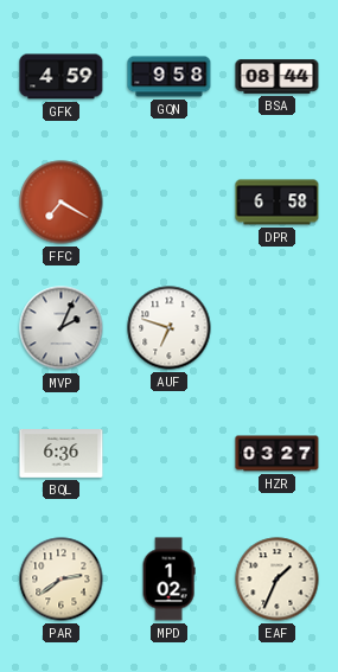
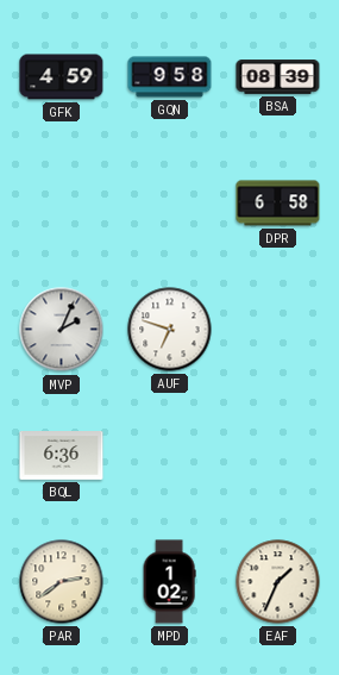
BSA: 08:44 -> 08:39 (278, 77)
FFC: 7:20 -> none (62, 203)
HZR: 03:27 -> none (278, 454)
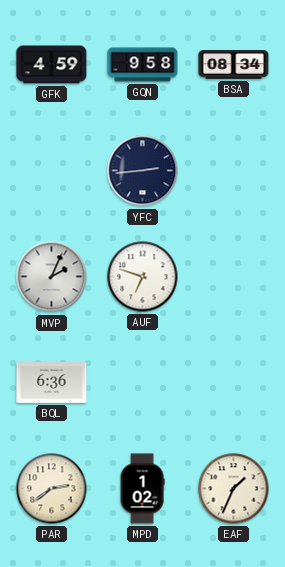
BSA: 08:39 -> 08:34 (234, 65)
YFC: none -> 2:44 (143, 171)
DPR: 6:58 -> none (278, 204)
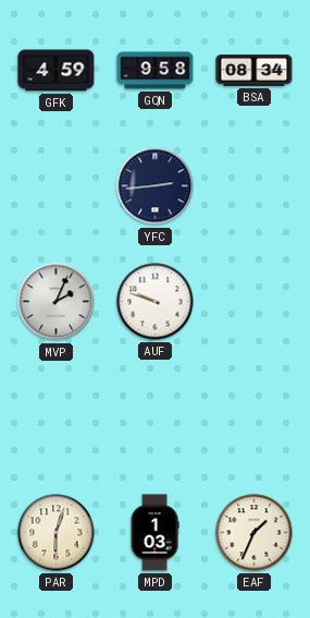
AUF: 6:48 -> 9:48 (156, 302)
BQL: 6:36 -> none (52, 383)
PAR: 2:39 -> 6:03 (57, 533)
MPD: 1:02 -> 1:03 (154, 533)
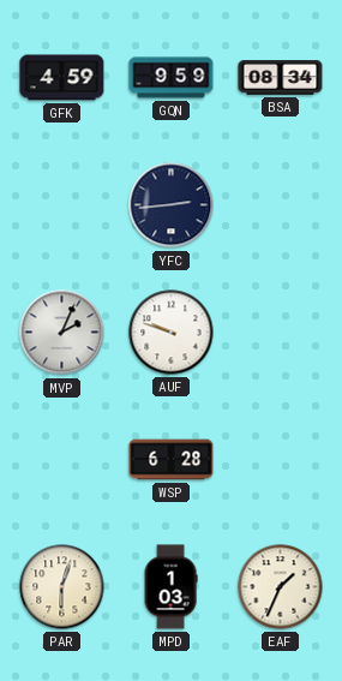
GQN: 9:58 -> 9:59 (172, 78)
WSP: none -> 6:28 (172, 460)
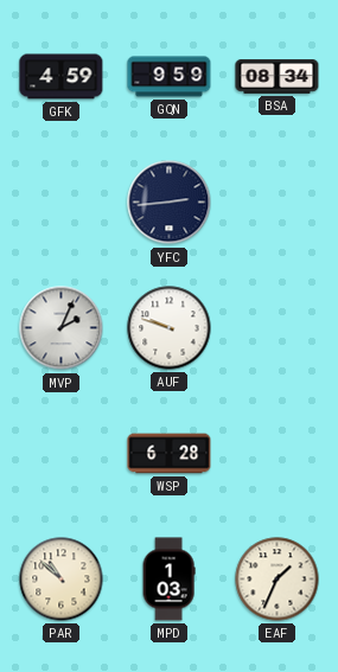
PAR: 6:03 -> 10:52 (62, 580)
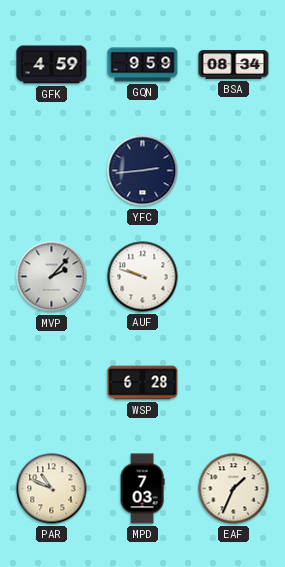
MVP: 2:04 -> 2:07 (52, 277)
PAR: 10:52 -> 10:49 (52, 489)
MPD: 1:03 -> 7:03 (142, 489)
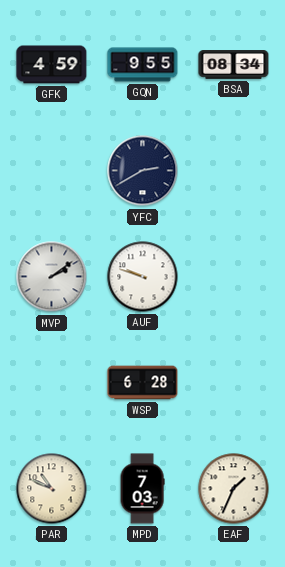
GQN: 9:59 -> 9:55 (143, 65)
YFC: 2:44 -> 2:40 (143, 171)
MVP: 2:07 -> 2:09 (52, 277)
